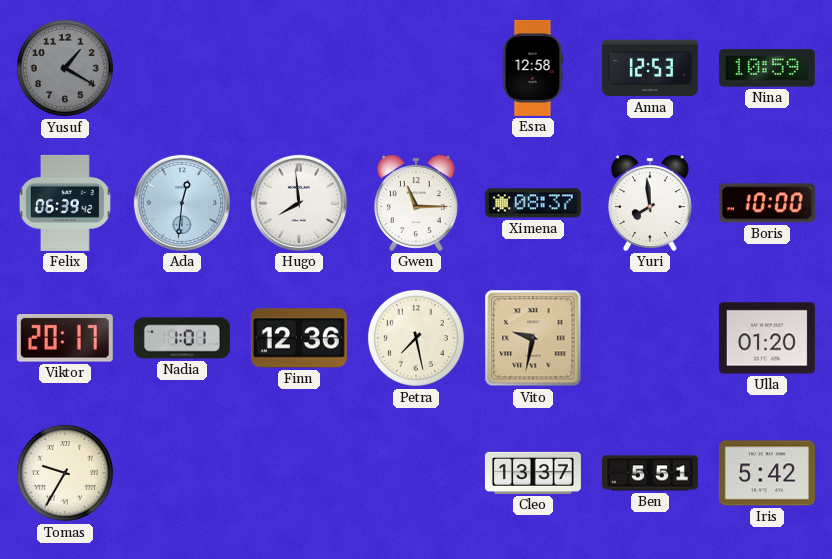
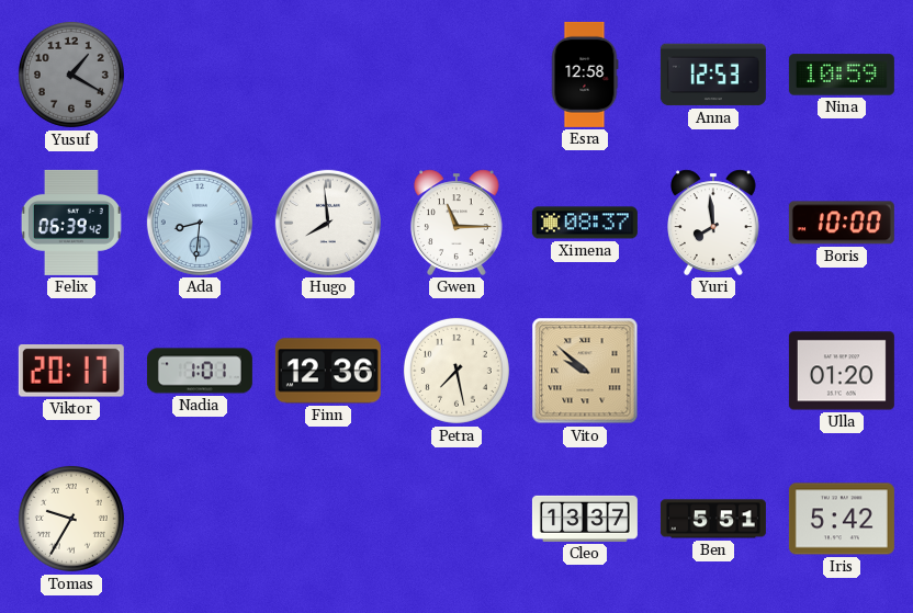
Ada: 12:31 -> 8:31 (200, 223)
Vito: 9:32 -> 9:52 (585, 371)
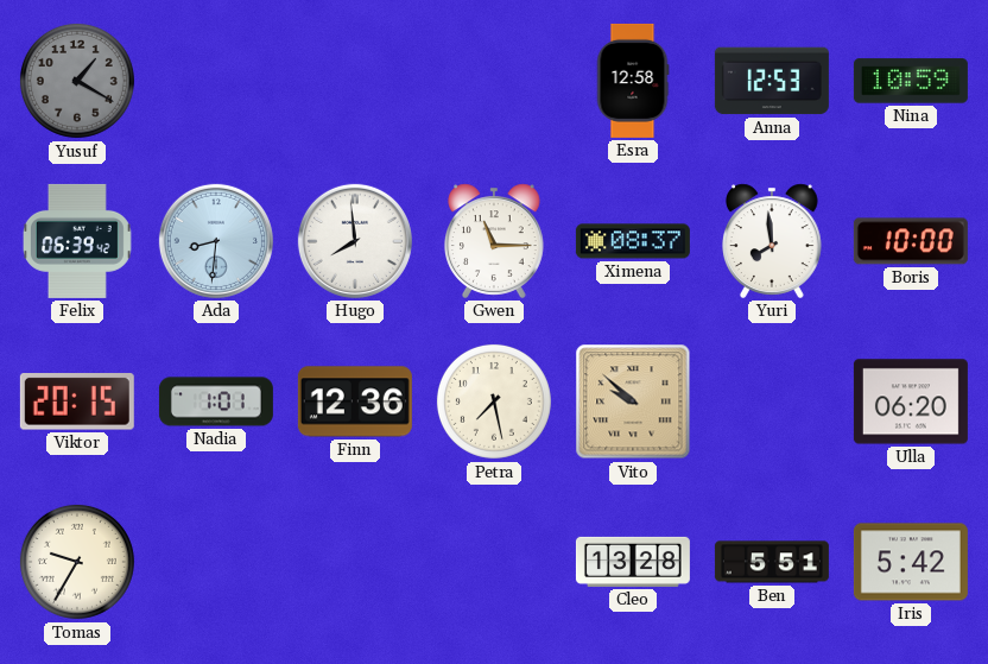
Viktor: 20:17 -> 20:15 (77, 401)
Ulla: 01:20 -> 06:20 (911, 401)
Cleo: 13:37 -> 13:28 (633, 562)
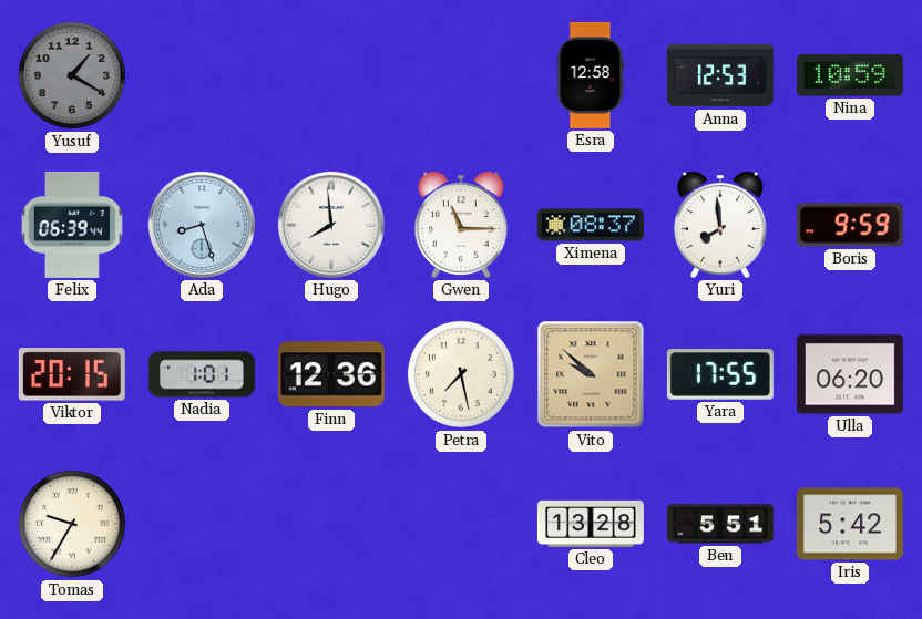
Felix: 06:39:42 -> 06:39:44 (72, 225)
Ada: 8:31 -> 8:27 (202, 225)
Boris: 10:00 -> 9:59 (850, 225)
Yara: none -> 17:55 (720, 374)
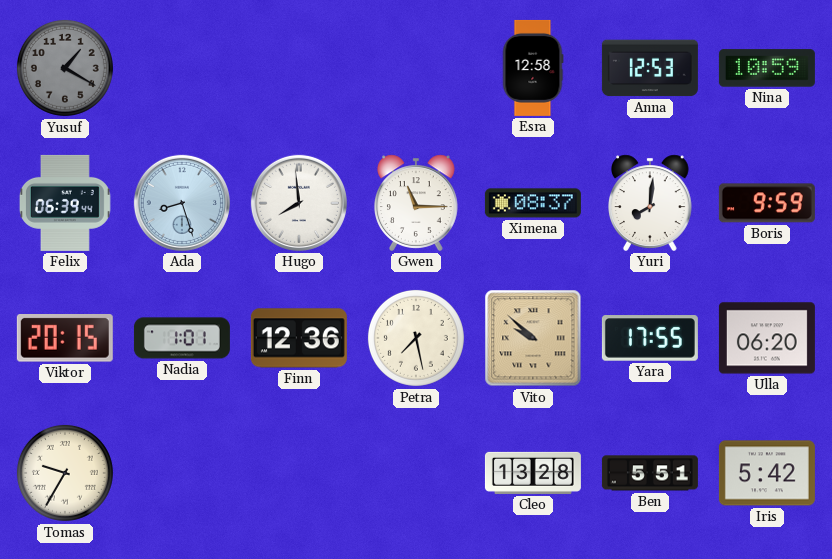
Yuri: 7:59 -> 8:01 (651, 203)
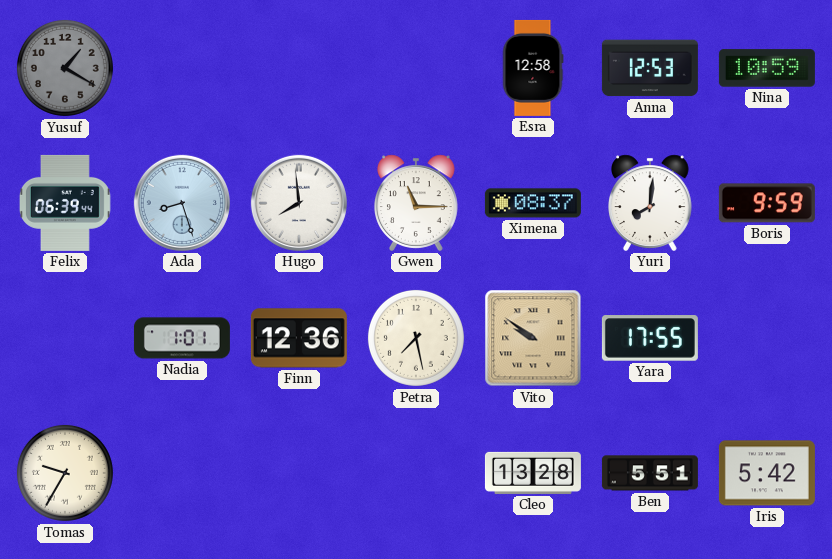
Viktor: 20:15 -> none (65, 338)
Vito: 9:52 -> 9:51 (533, 338)
Ulla: 06:20 -> none (767, 338)
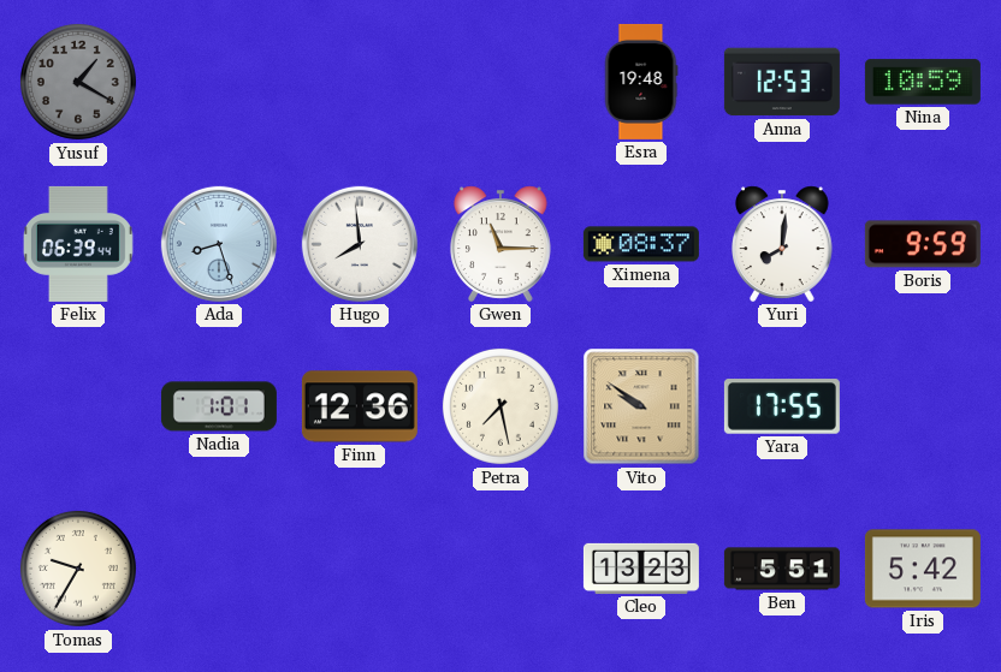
Esra: 12:58 -> 19:48 (641, 82)
Cleo: 13:28 -> 13:23 (641, 569)
